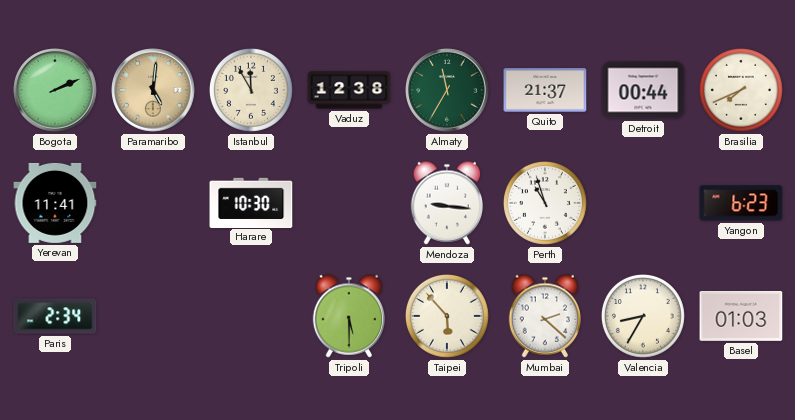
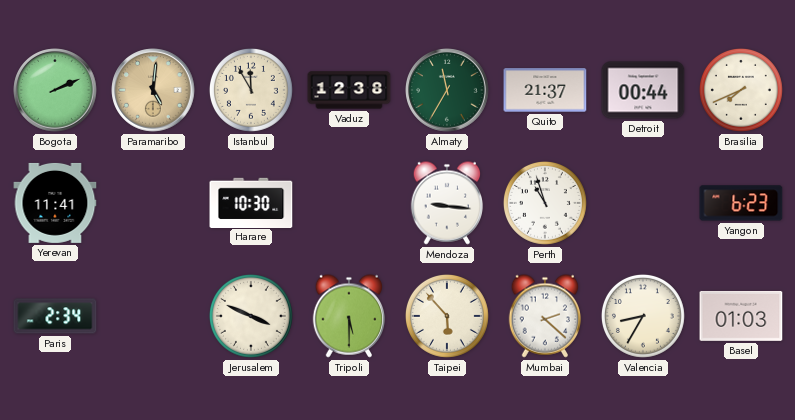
Jerusalem: none -> 3:49 (251, 316)
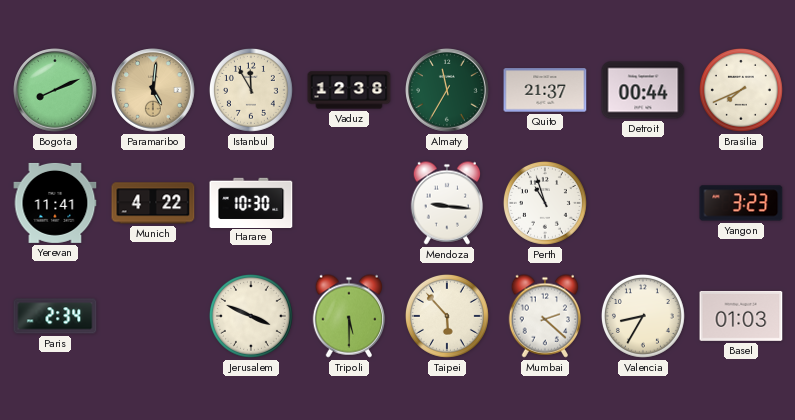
Bogota: 2:11 -> 8:11 (55, 90)
Munich: none -> 4:22 (153, 203)
Yangon: 6:23 -> 3:23 (741, 203)
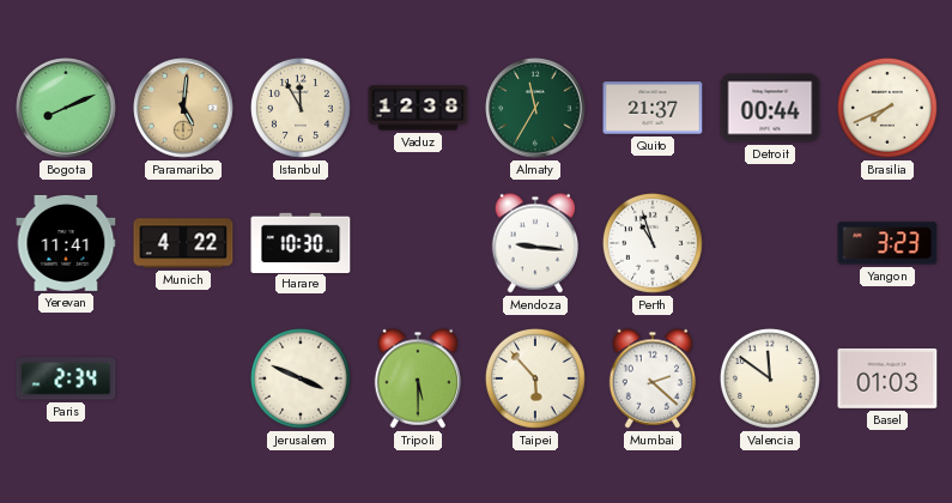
Valencia: 8:35 -> 11:51 (770, 378)
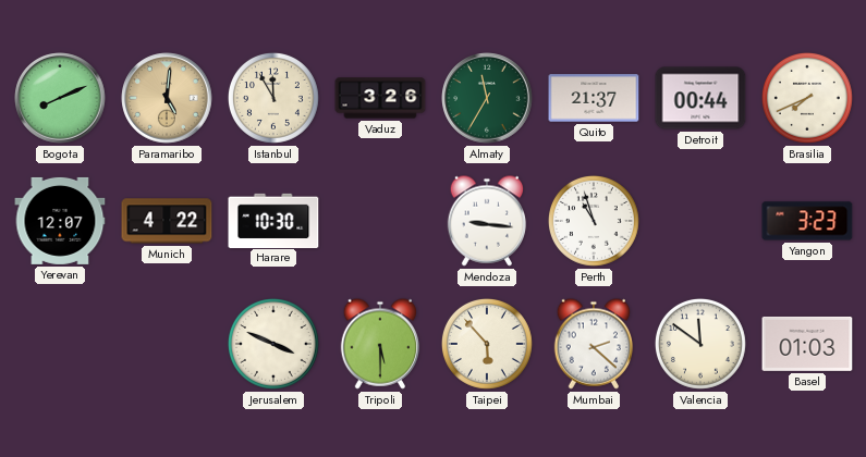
Vaduz: 12:38 -> 3:26 (380, 98)
Yerevan: 11:41 -> 12:07 (60, 221)
Paris: 2:34 -> none (66, 378)
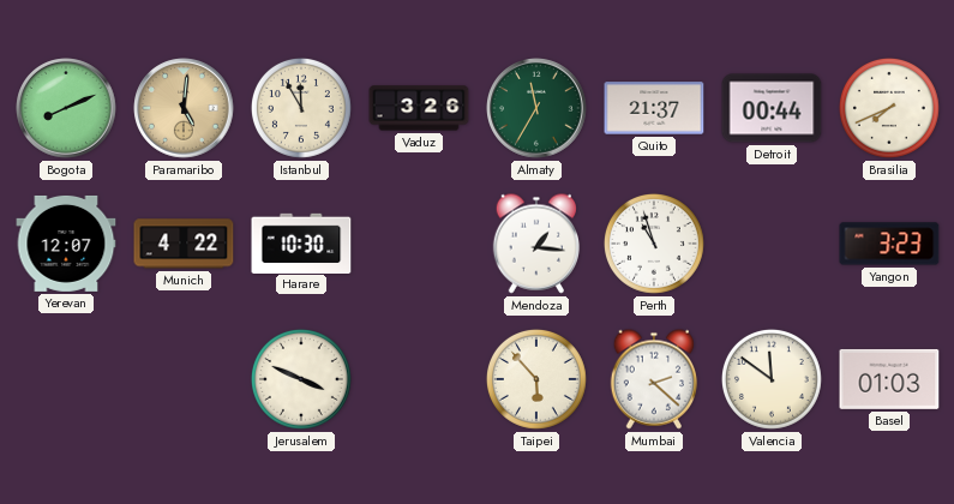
Mendoza: 9:16 -> 1:16 (536, 244)
Tripoli: 5:30 -> none (380, 344)
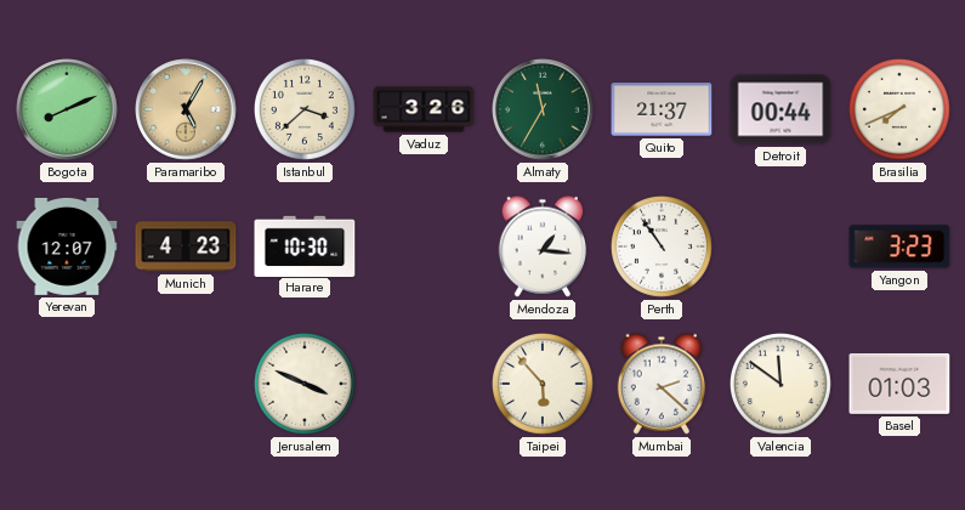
Paramaribo: 5:01 -> 5:05 (186, 109)
Istanbul: 11:55 -> 3:38 (305, 109)
Munich: 4:22 -> 4:23 (186, 246)
Perth: 10:57 -> 10:54 (662, 246)
